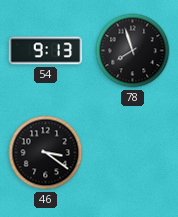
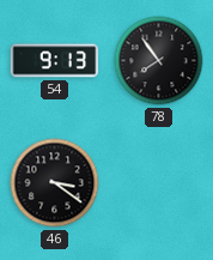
78: 7:57 -> 7:54 (159, 61)
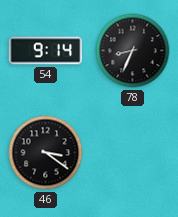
54: 9:13 -> 9:14 (46, 51)
78: 7:54 -> 8:34 (133, 51)
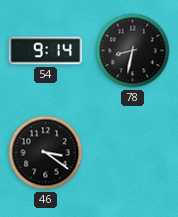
78: 8:34 -> 8:32 (133, 51)
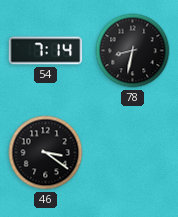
54: 9:14 -> 7:14 (46, 51)
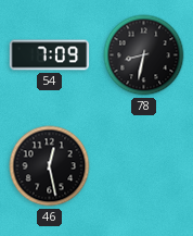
54: 7:14 -> 7:09 (50, 55)
46: 3:21 -> 12:28 (50, 166)
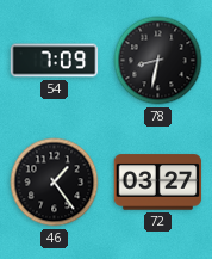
46: 12:28 -> 1:24 (55, 183)
72: none -> 03:27 (158, 183)
